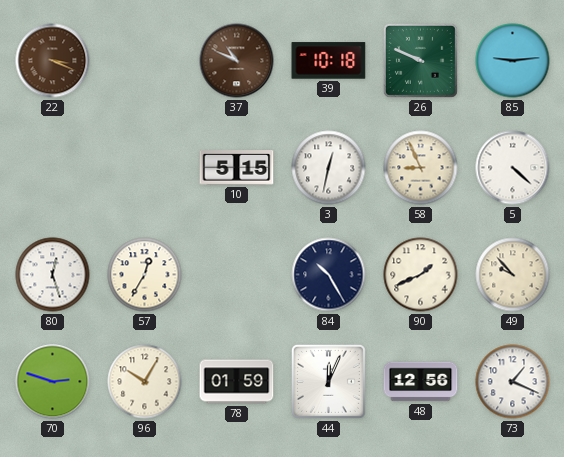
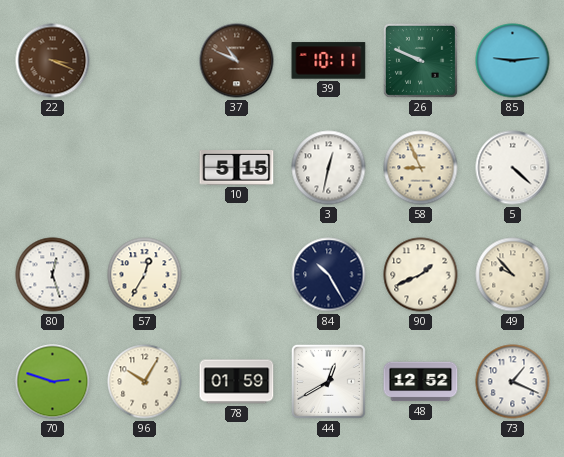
39: 10:18 -> 10:11 (329, 61)
44: 12:04 -> 12:40 (328, 381)
48: 12:56 -> 12:52 (421, 382)
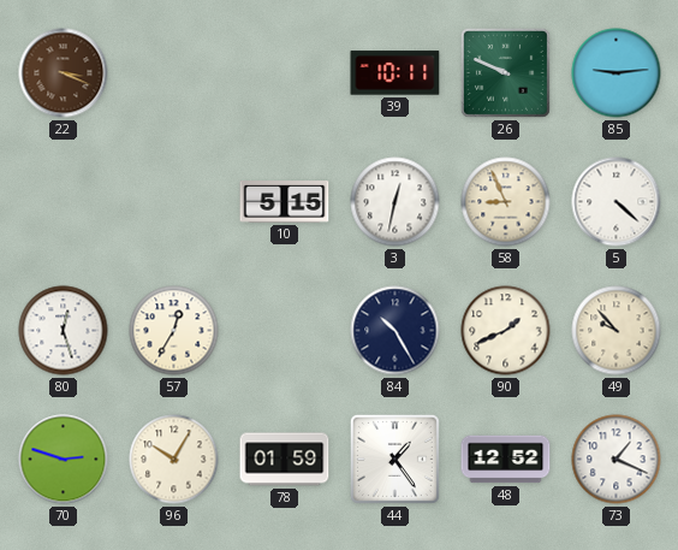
37: 10:49 -> none (237, 61)
44: 12:40 -> 1:24 (394, 459)
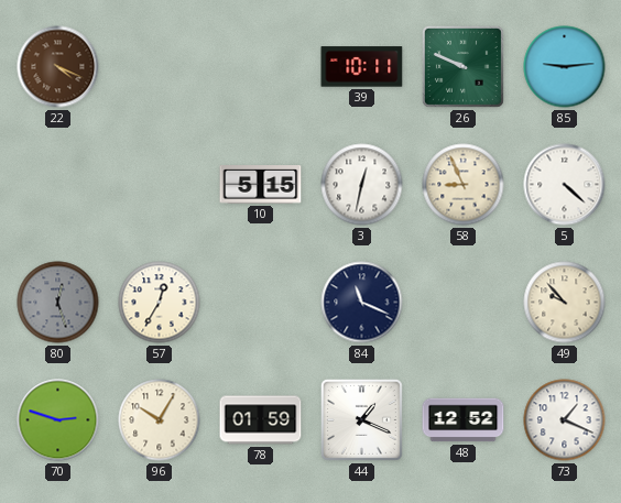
22: 3:19 -> 4:19 (58, 67)
80 dial: white -> grey (58, 303)
84: 10:25 -> 11:19 (362, 303)
90: 1:41 -> none (506, 331)
44: 1:24 -> 1:19 (361, 419)
